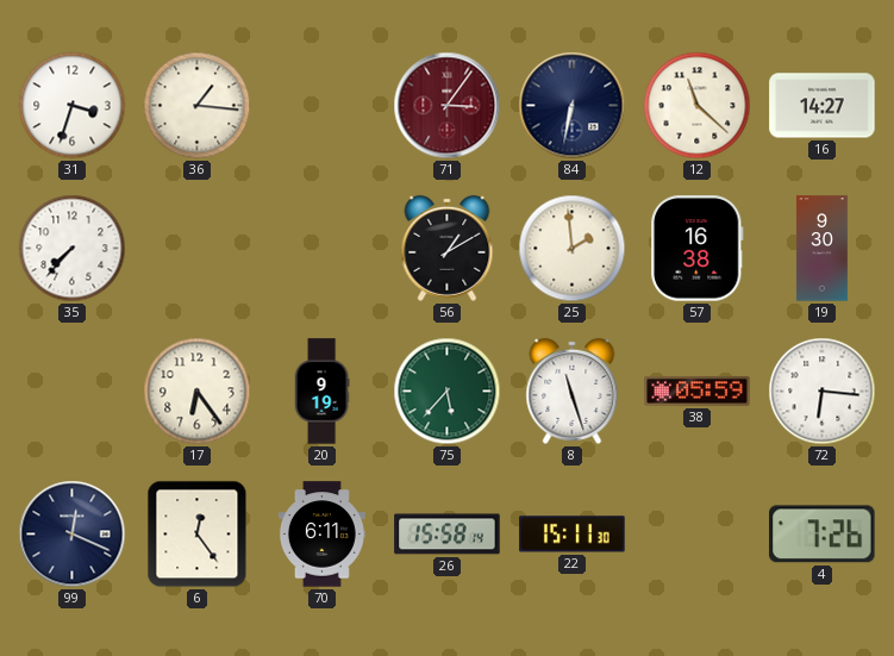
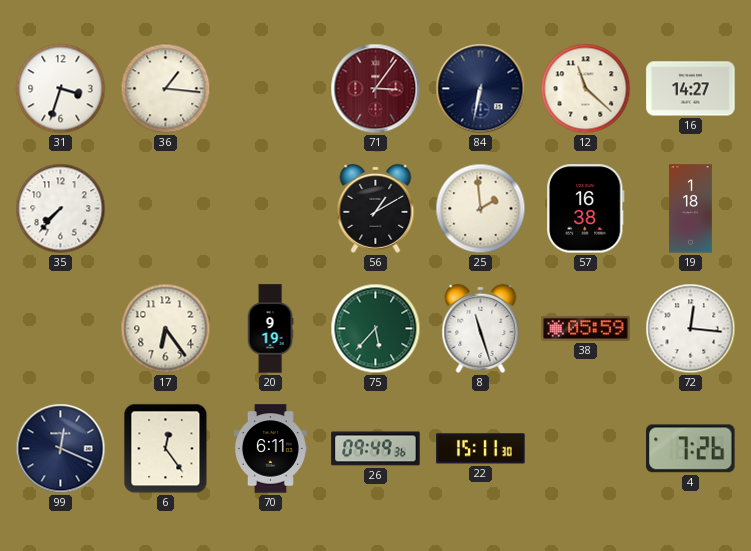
19: 9:30 -> 1:18 (690, 209)
72: 6:16 -> 12:16 (691, 329)
26: 15:58 -> 09:49 (376, 449)
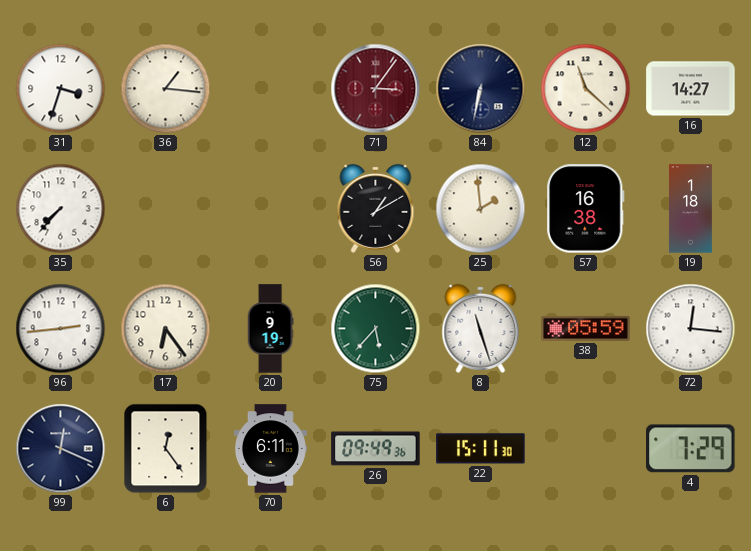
96: none -> 2:44 (61, 329)
4: 7:26 -> 7:29 (691, 449)
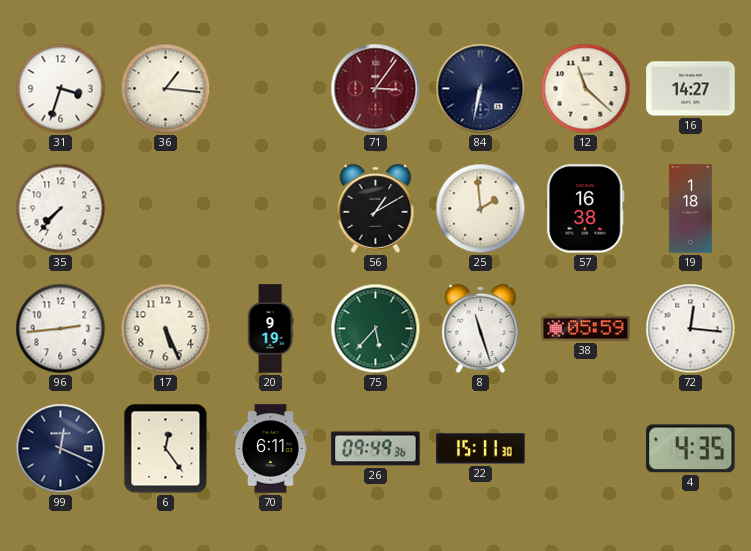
17: 6:24 -> 5:26 (166, 329)
4: 7:29 -> 4:35 (691, 449)
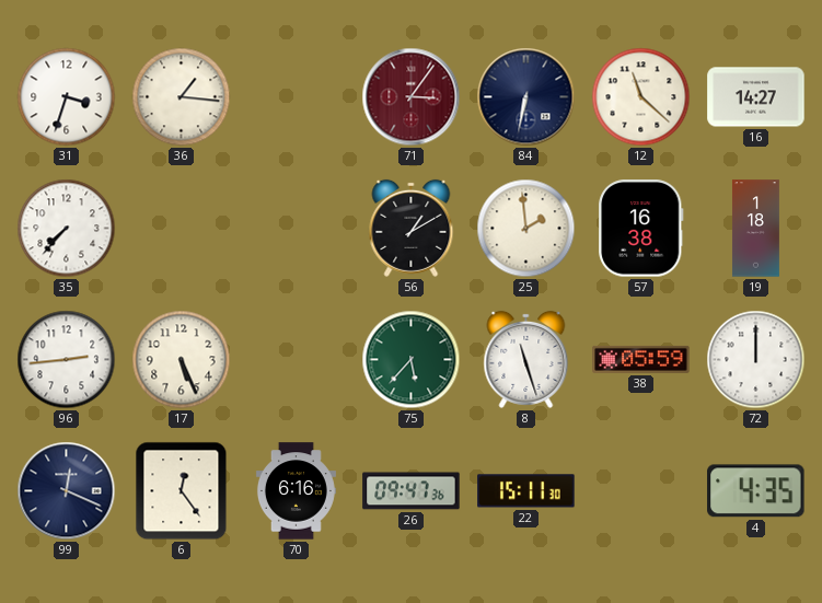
20: 9:19 -> none (270, 329)
72: 12:16 -> 12:00 (756, 360)
70: 6:11 -> 6:16 (296, 491)
26: 09:49 -> 09:47 (412, 491)
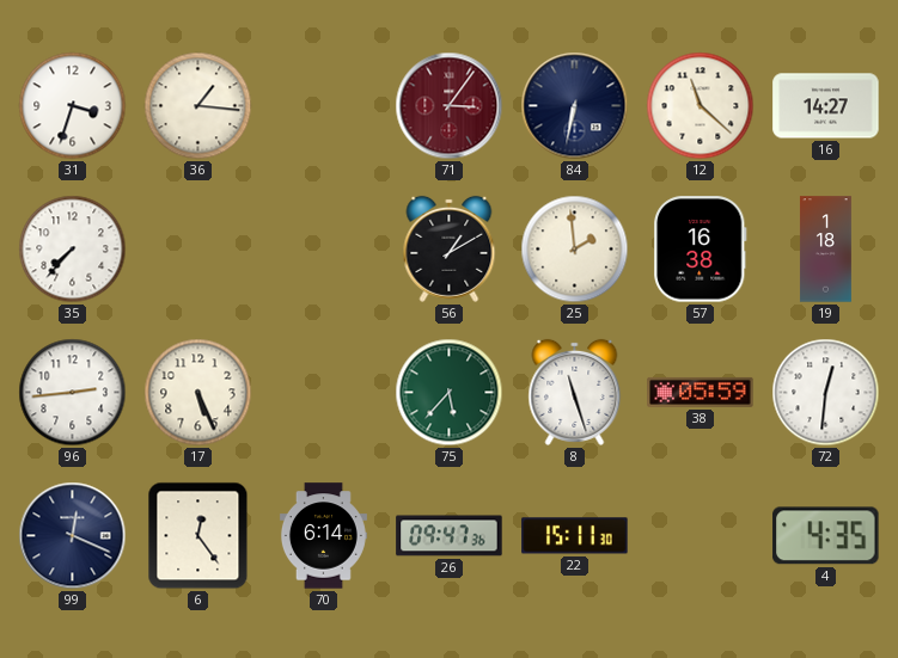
72: 12:00 -> 12:31 (826, 393)
70: 6:16 -> 6:14 (323, 536)
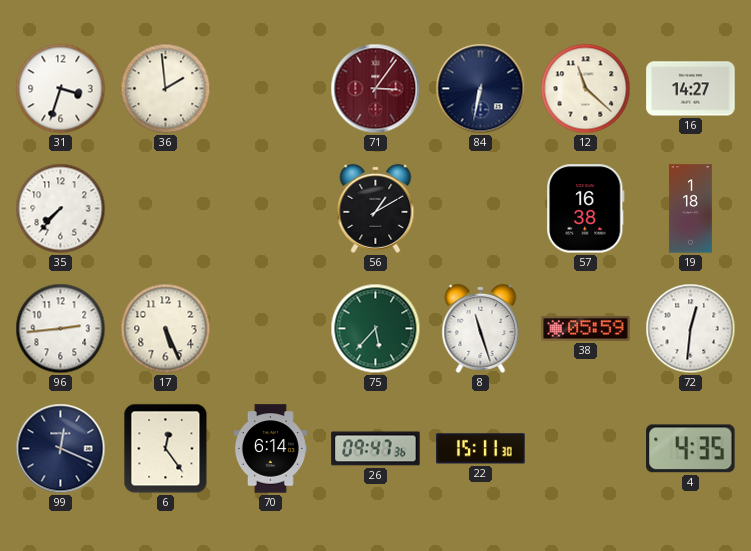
36: 1:16 -> 1:59 (166, 89)
25: 1:59 -> none (575, 250)
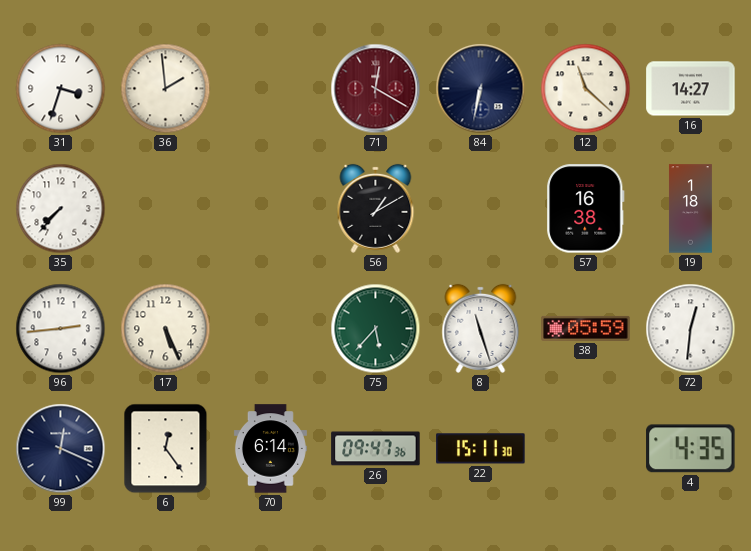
71: 3:06 -> 12:20 (376, 89)
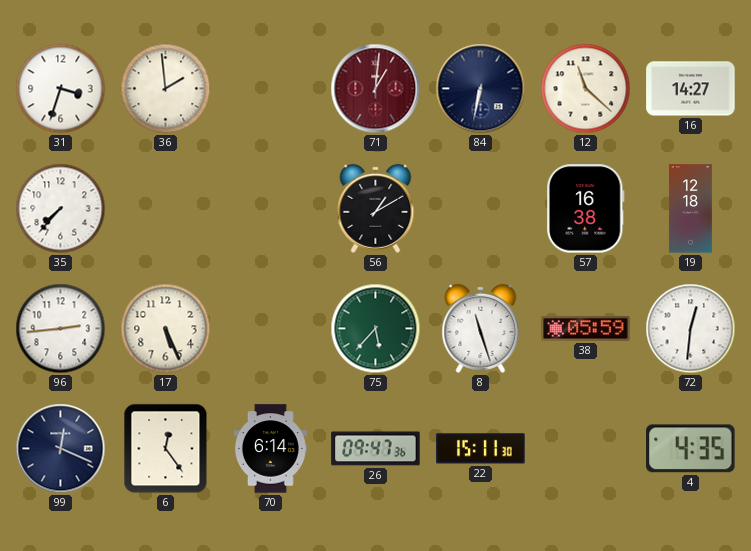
71: 12:20 -> 1:01 (376, 89)
19: 1:18 -> 12:18 (690, 209)
